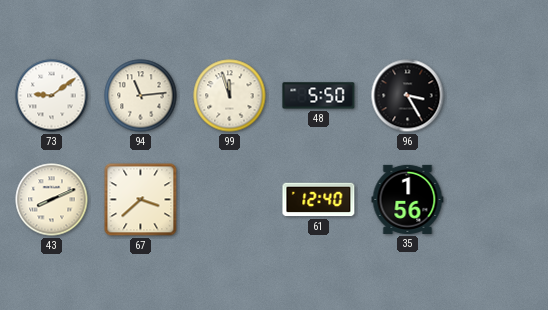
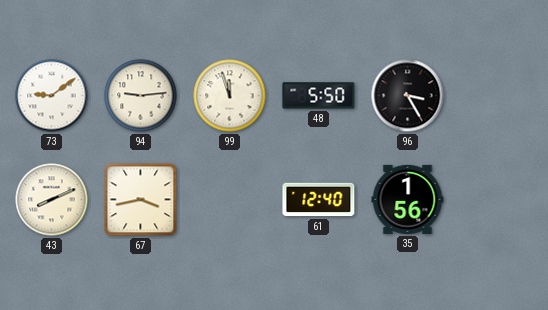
94: 11:14 -> 9:14 (141, 96)
67: 3:38 -> 3:43 (141, 200)
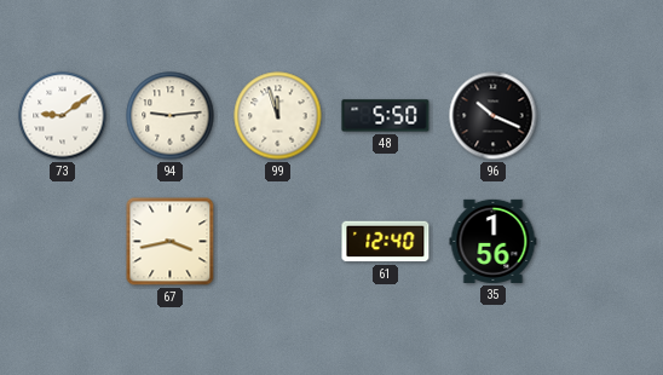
96: 3:25 -> 10:19 (494, 116)
43: 8:11 -> none (52, 200)
